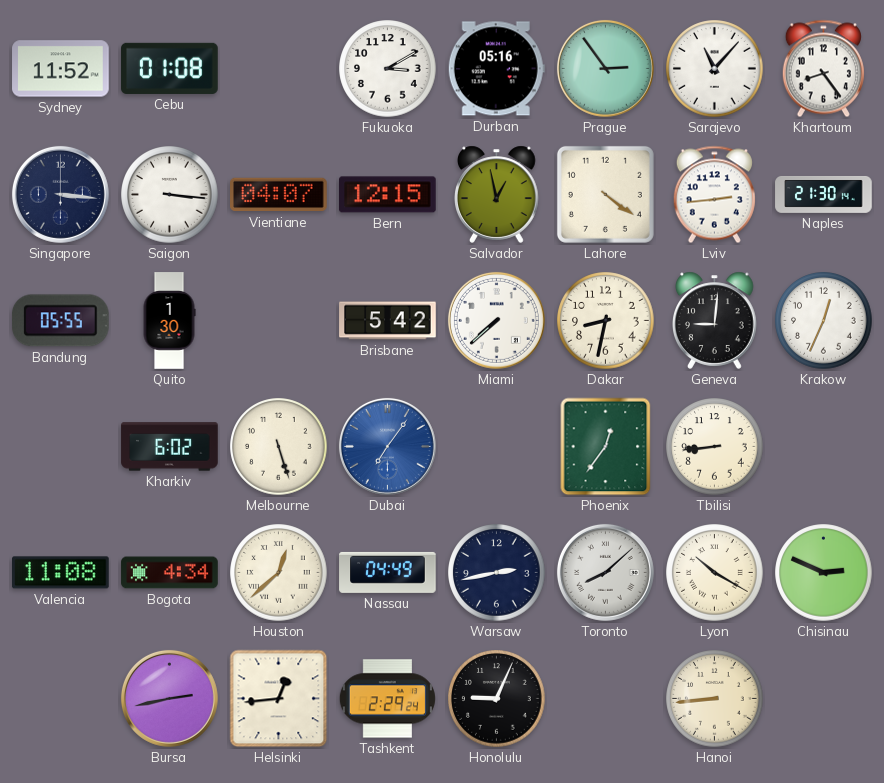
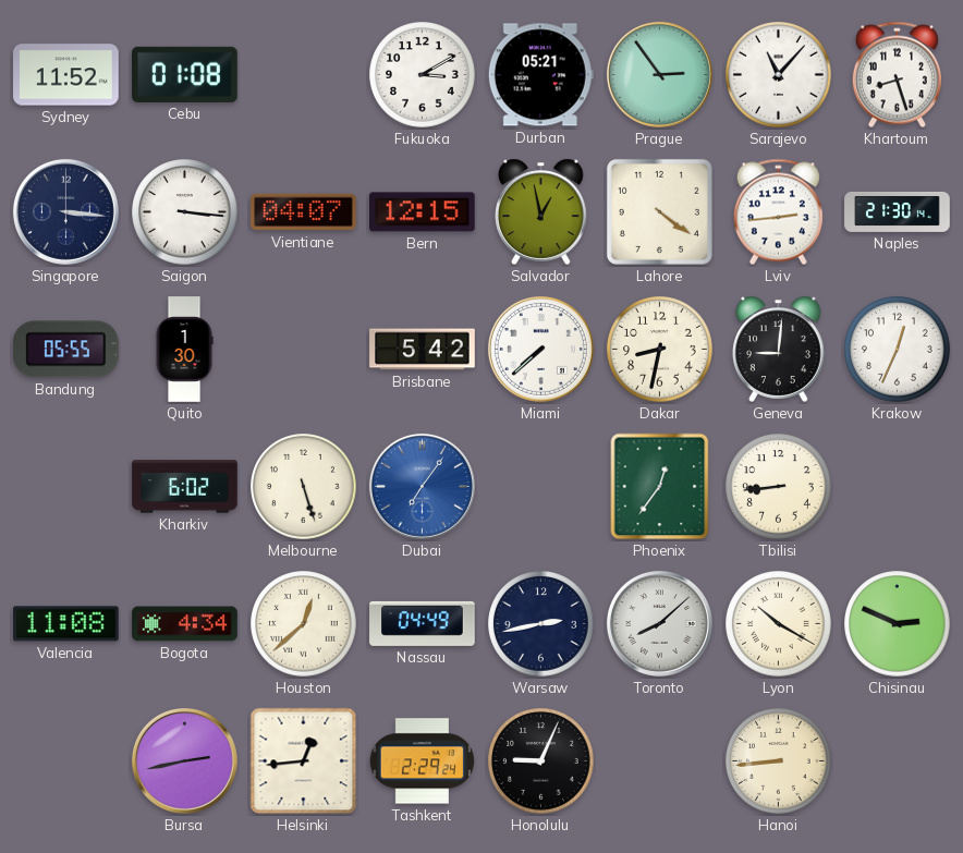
Durban: 05:16 -> 05:21 (540, 75)
Khartoum: 8:24 -> 8:27 (897, 75)
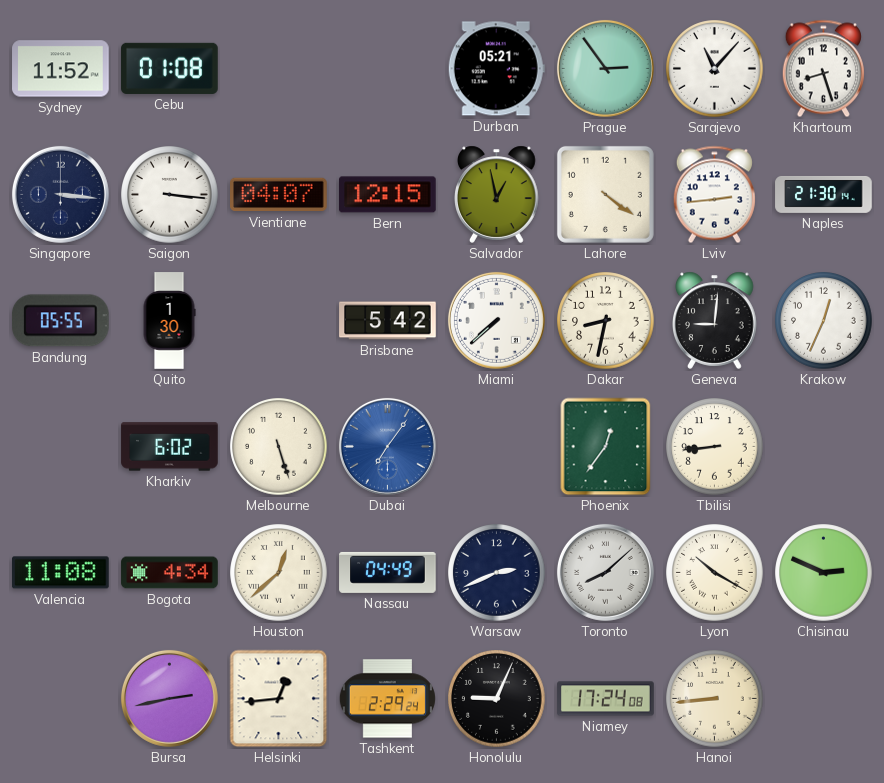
Fukuoka: 3:10 -> none (423, 75)
Warsaw: 2:43 -> 2:41 (497, 573)
Niamey: none -> 17:24 (606, 699)
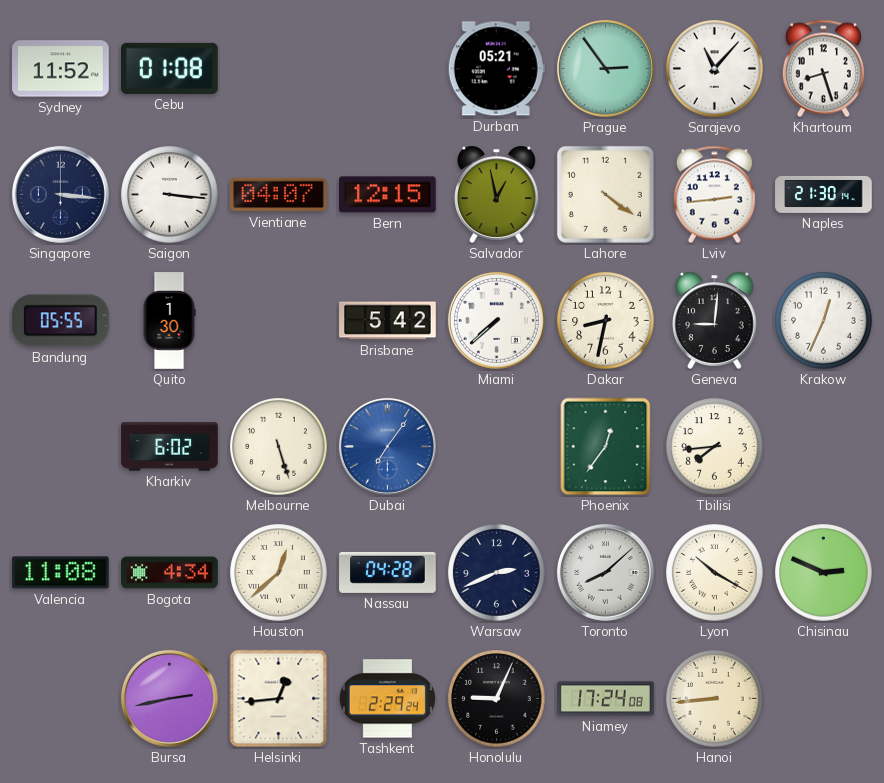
Tbilisi: 8:44 -> 7:44 (715, 447)
Nassau: 04:49 -> 04:28 (388, 572)
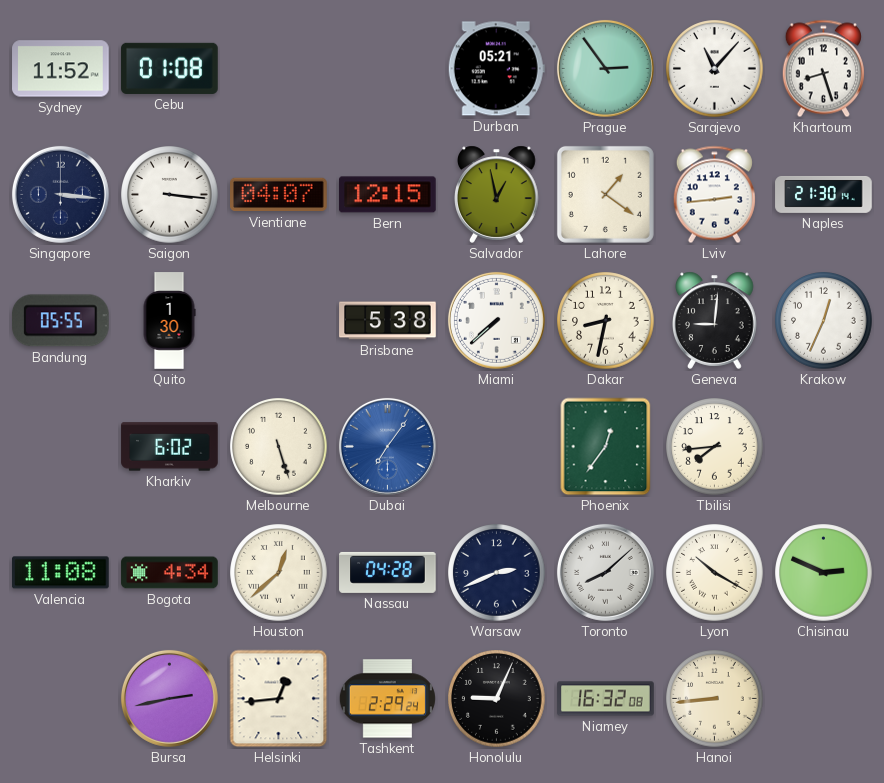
Lahore: 4:21 -> 1:21 (605, 194)
Brisbane: 5:42 -> 5:38 (388, 321)
Niamey: 17:24 -> 16:32 (606, 699)
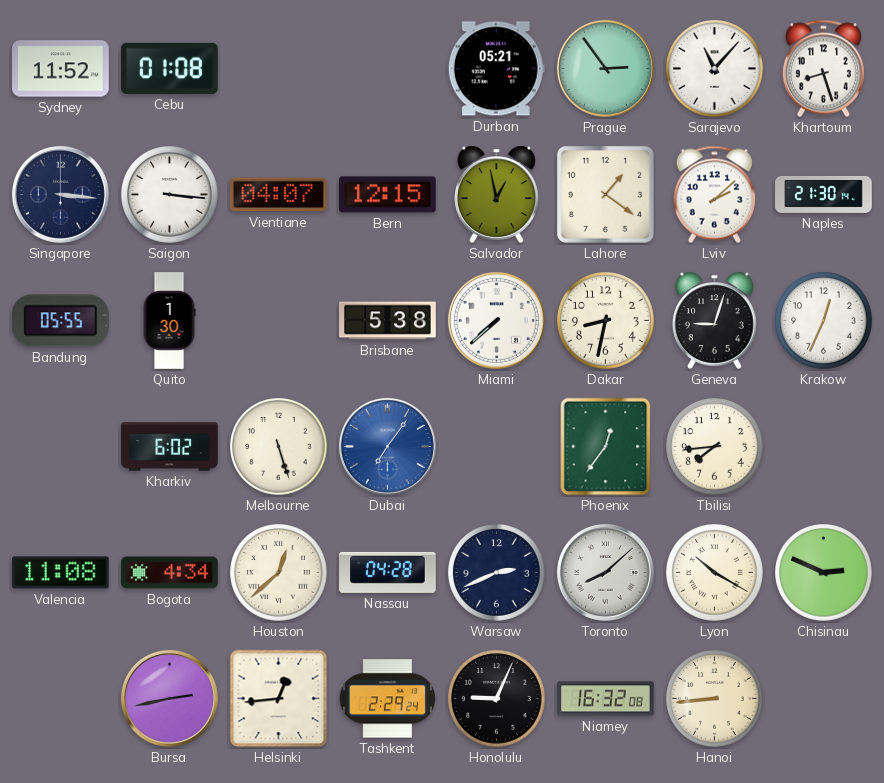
Lviv: 2:44 -> 2:08 (714, 195)
Geneva: 9:01 -> 9:03 (715, 320)
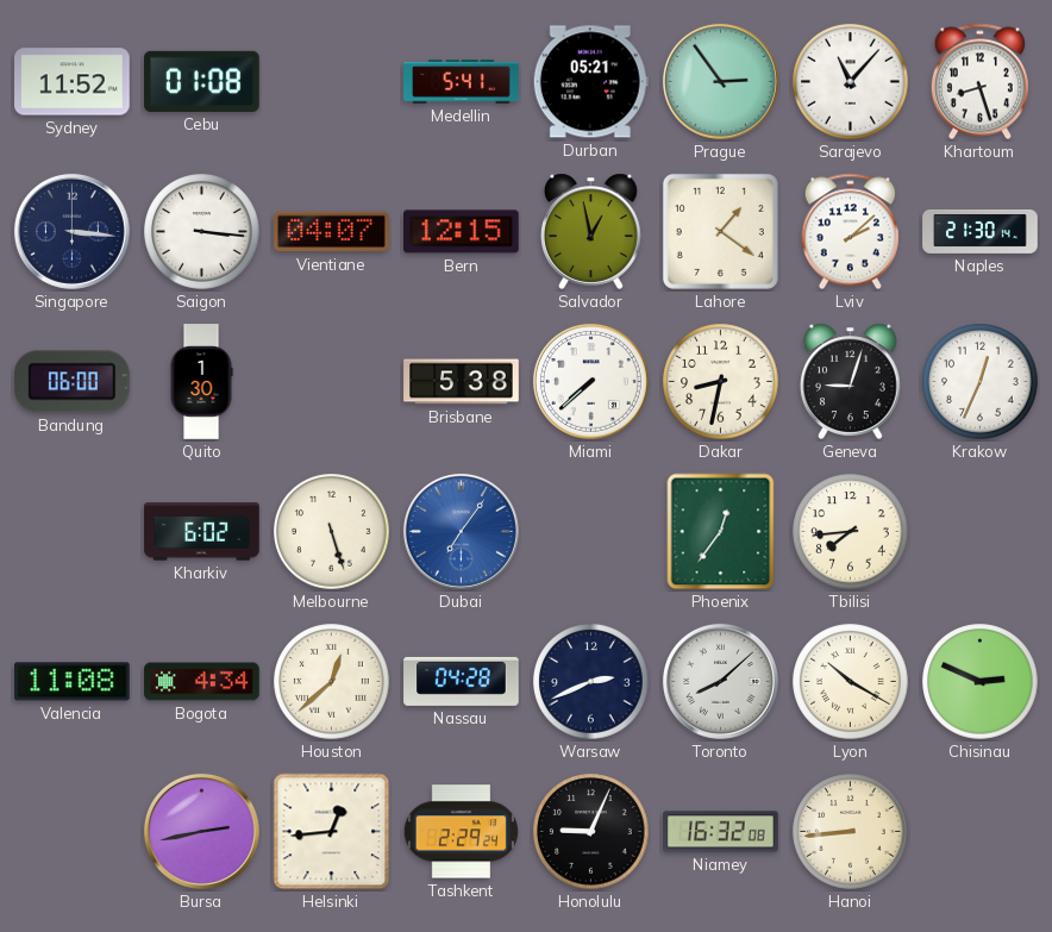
Medellin: none -> 5:41 (462, 82)
Bandung: 05:55 -> 06:00 (71, 382)
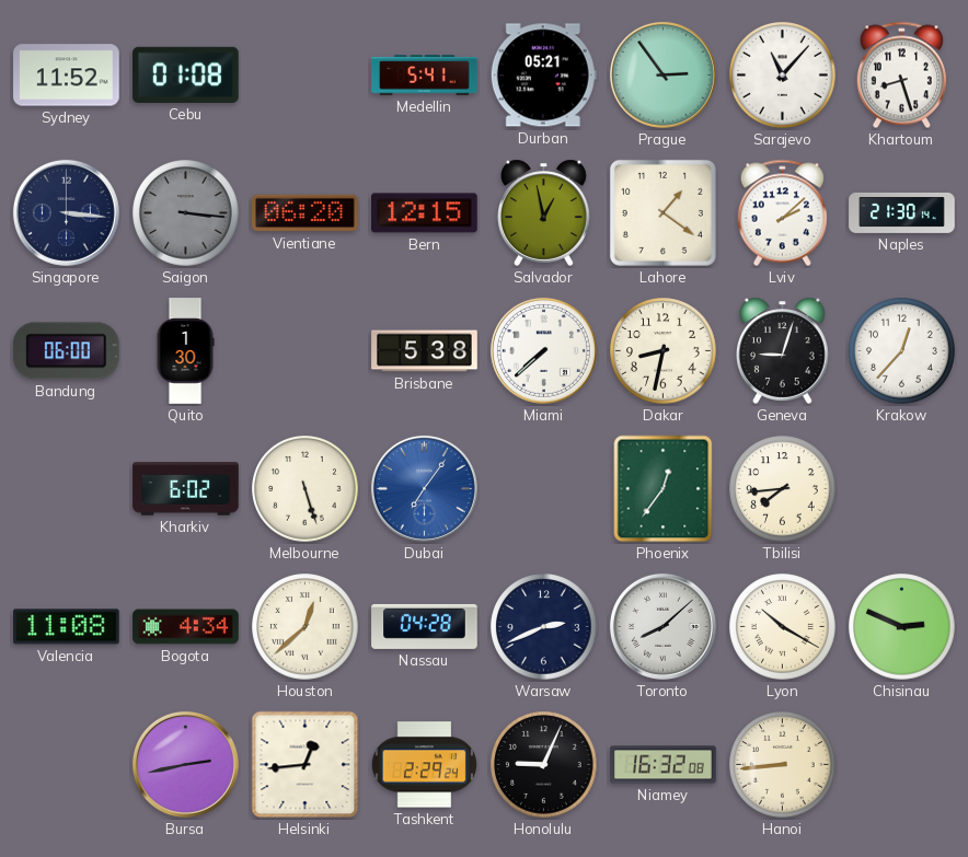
Saigon dial: white -> grey (186, 213)
Vientiane: 04:07 -> 06:20 (306, 213)
Krakow: 12:34 -> 12:37 (902, 351)
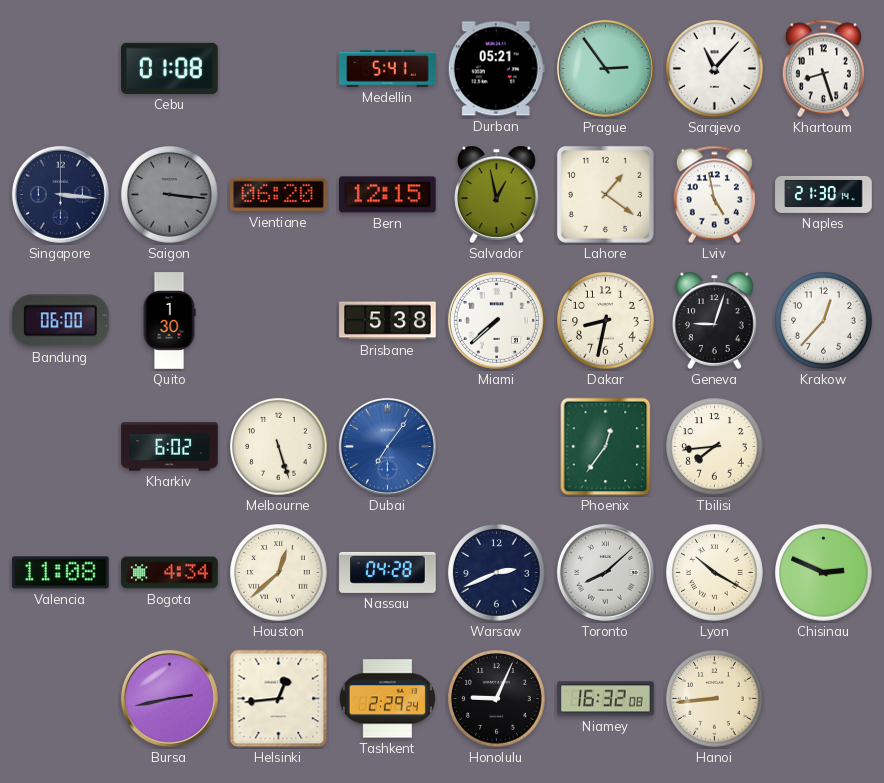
Sydney: 11:52 -> none (67, 76)
Lviv: 2:08 -> 4:58 (714, 195)
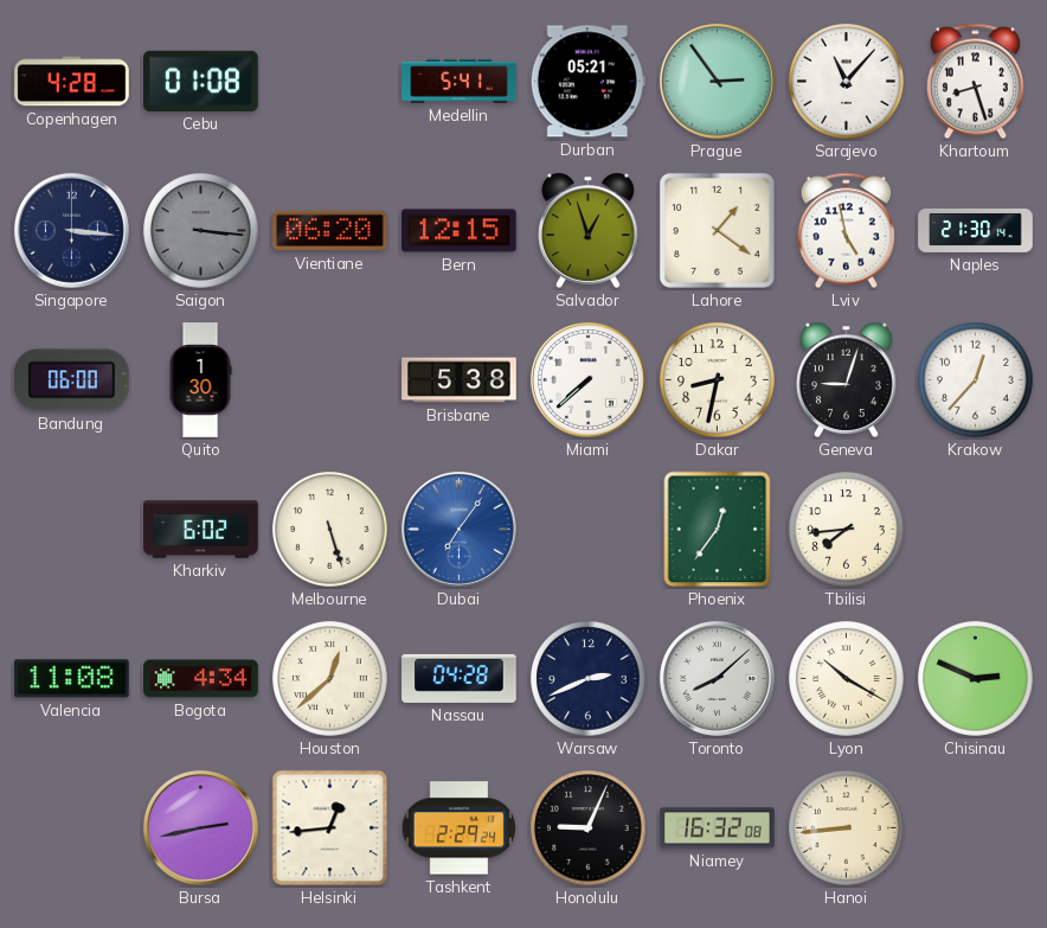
Copenhagen: none -> 4:28 (72, 82)
Salvador: 12:58 -> 12:57 (589, 230)
